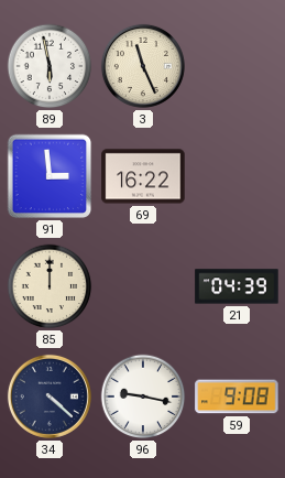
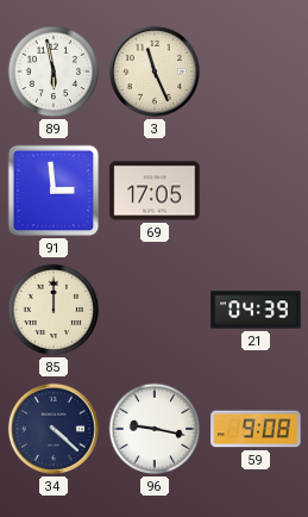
69: 16:22 -> 17:05 (155, 191)
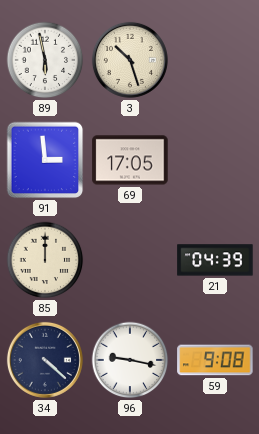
3: 11:26 -> 10:27 (130, 60)
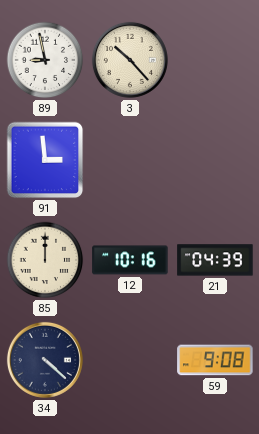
89: 5:58 -> 8:58 (45, 60)
3: 10:27 -> 10:23 (130, 60)
69: 17:05 -> none (130, 160)
12: none -> 10:16 (130, 260)
96: 9:17 -> none (130, 360)
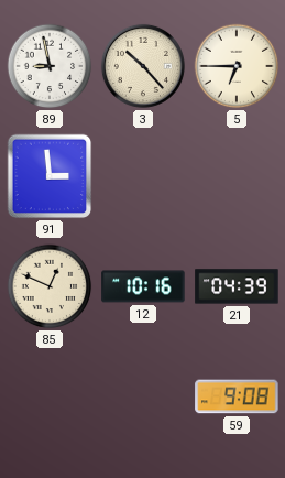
5: none -> 6:45 (237, 66)
85: 12:00 -> 12:49 (50, 286)
34: 4:22 -> none (45, 360)
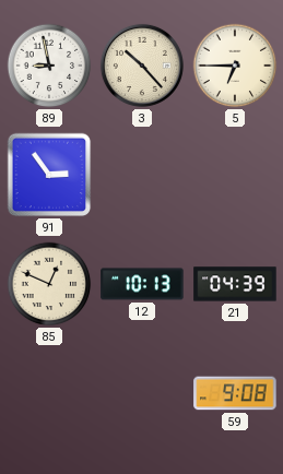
91: 2:59 -> 2:54 (49, 175)
12: 10:16 -> 10:13 (142, 284)
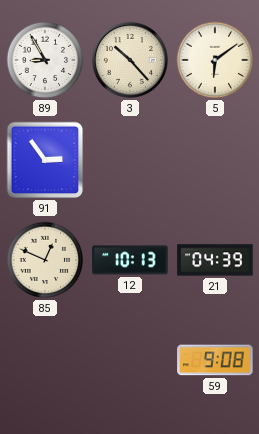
89: 8:58 -> 8:55 (45, 60)
5: 6:45 -> 6:09 (215, 60)
